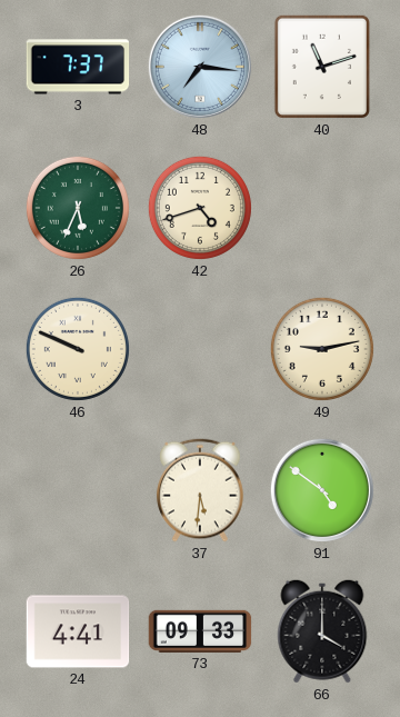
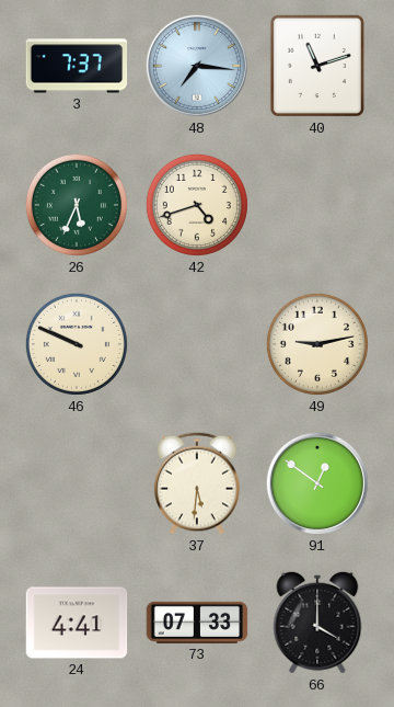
91: 4:51 -> 12:51 (317, 483)
73: 09:33 -> 07:33 (197, 623)
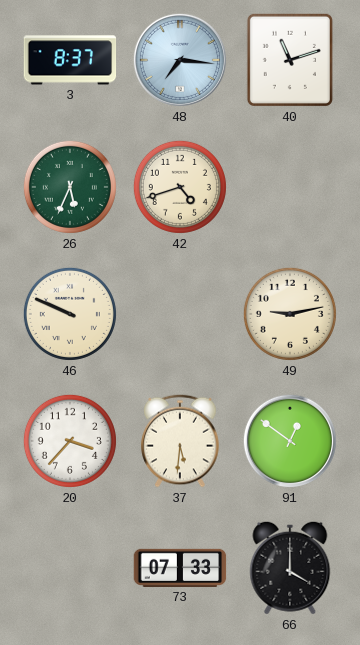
3: 7:37 -> 8:37 (70, 60)
20: none -> 3:37 (70, 441)
24: 4:41 -> none (77, 623)
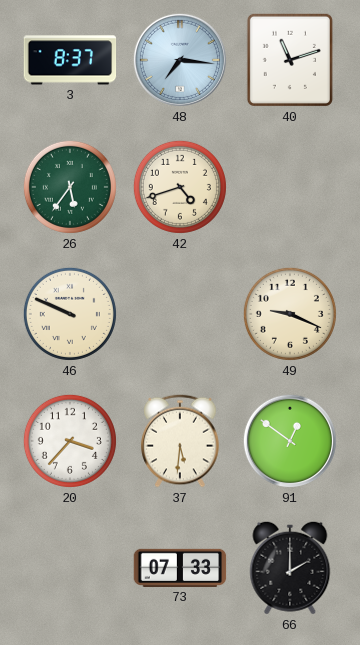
26: 5:34 -> 5:36 (70, 187)
49: 9:13 -> 9:19 (290, 314)
66: 4:00 -> 2:00 (290, 568)
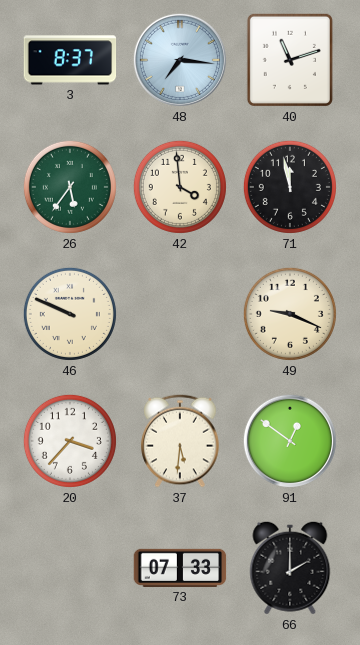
42: 4:42 -> 3:59 (180, 187)
71: none -> 11:58 (290, 187)
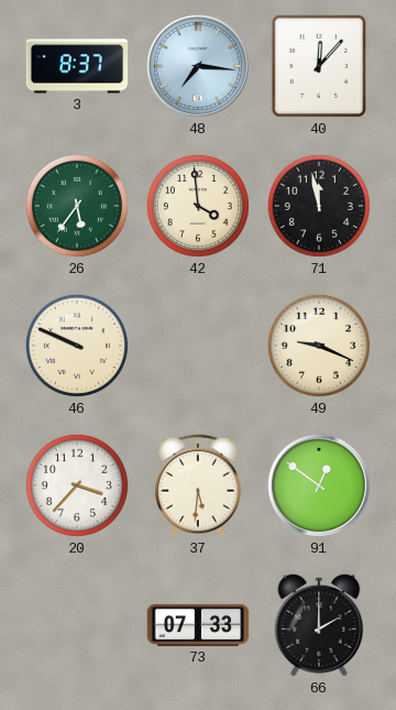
40: 11:12 -> 12:07 (319, 66)
